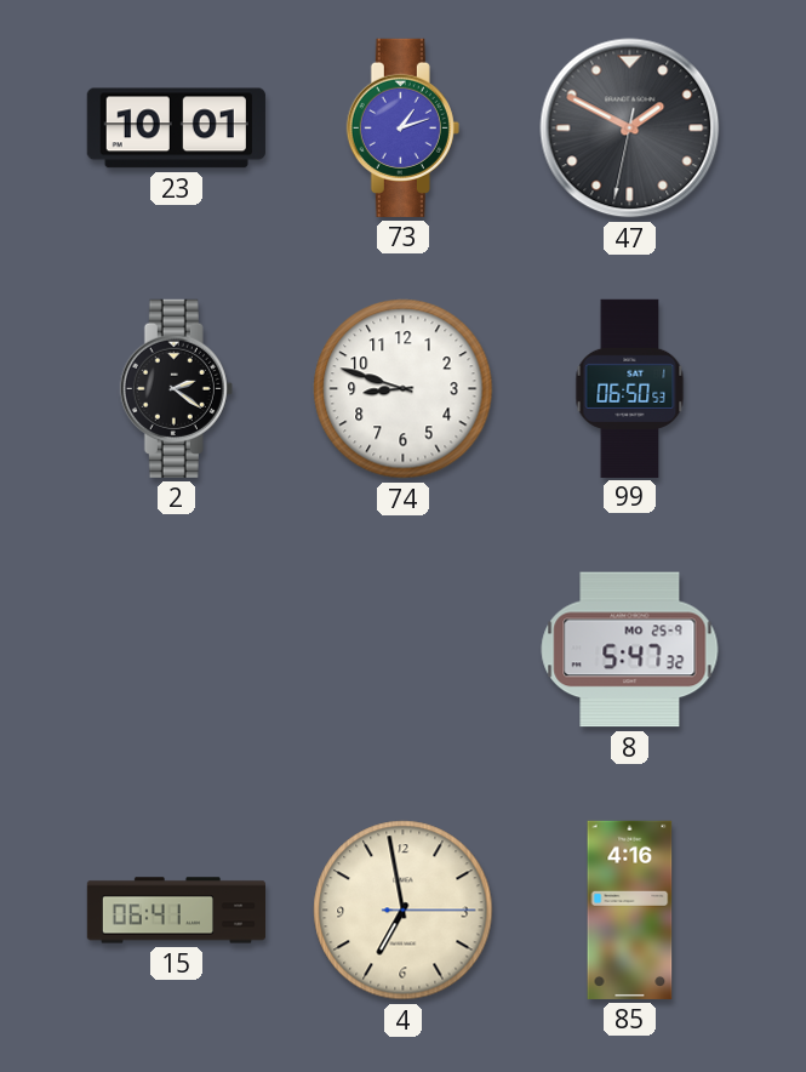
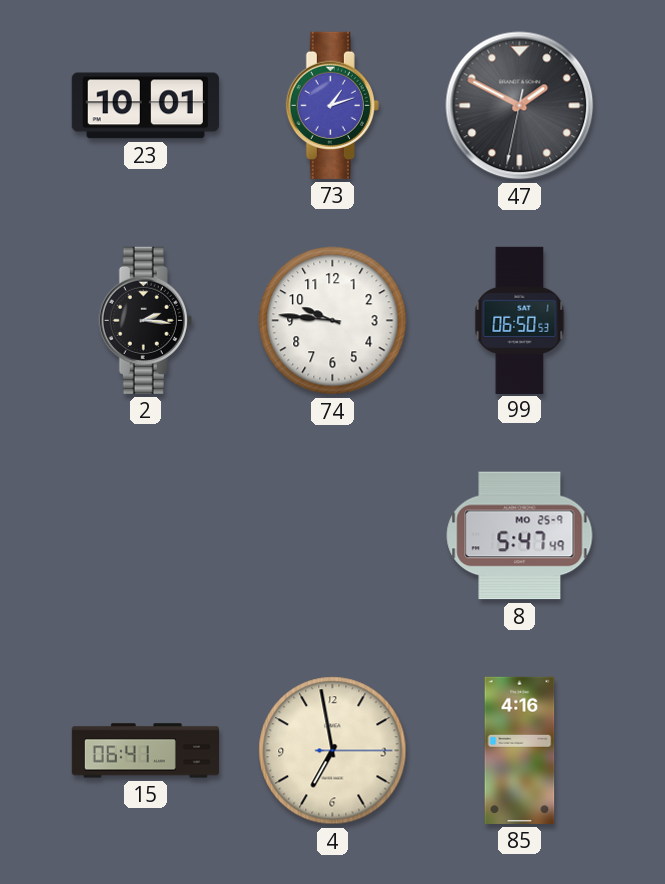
2: 2:21 -> 2:16 (145, 320)
74: 8:48 -> 9:46 (333, 321)
8: 5:47:32 -> 5:47:49 (520, 536)
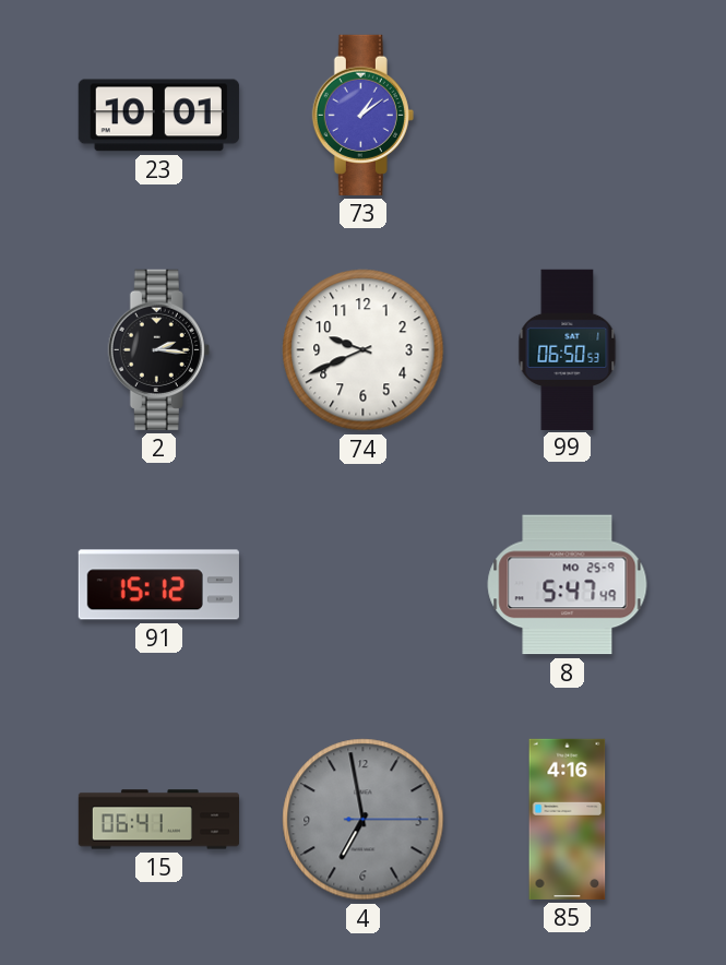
73: 1:12 -> 1:09 (362, 115)
47: 1:49 -> none (520, 106)
74: 9:46 -> 9:41 (364, 350)
91: none -> 15:12 (158, 585)
4 dial: cream -> grey (364, 820)
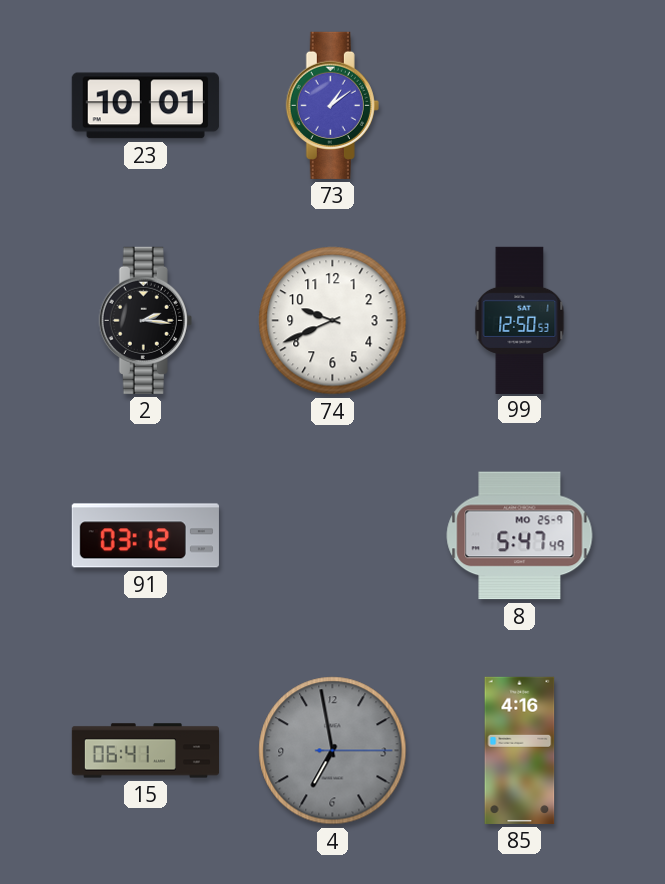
99: 06:50 -> 12:50 (520, 320)
91: 15:12 -> 03:12 (145, 536)
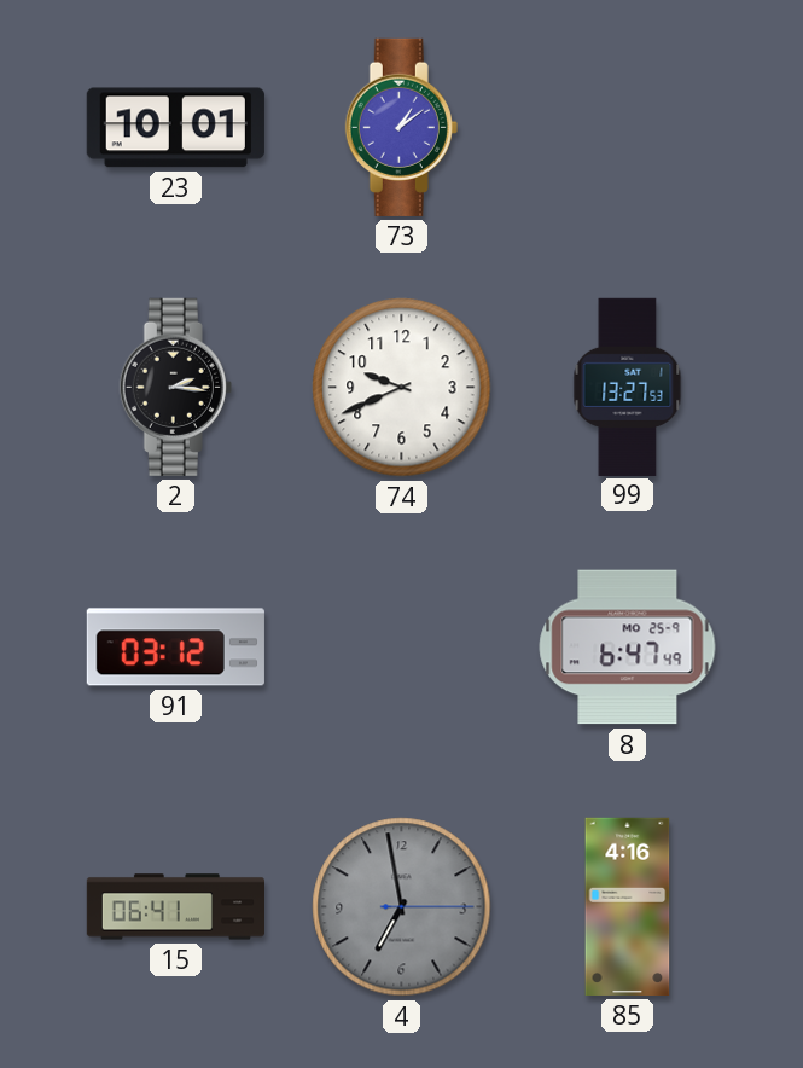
99: 12:50 -> 13:27 (628, 387)
8: 5:47 -> 6:47 (628, 648)
